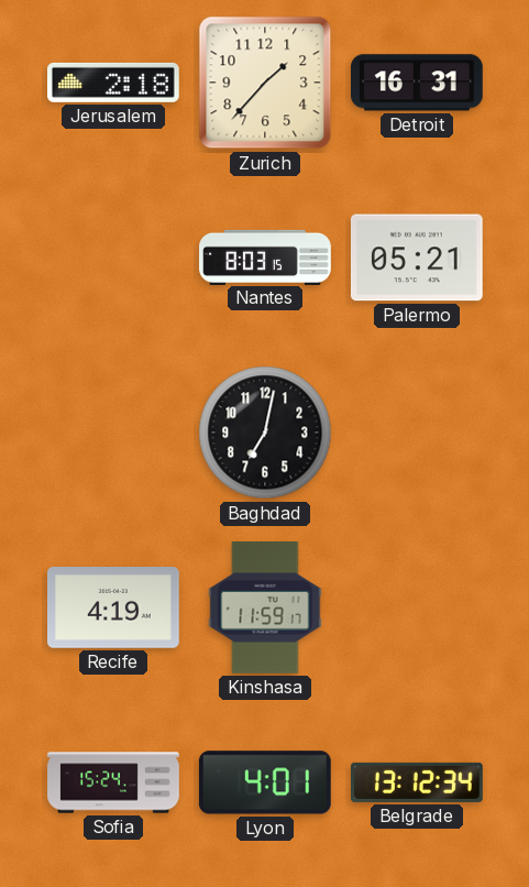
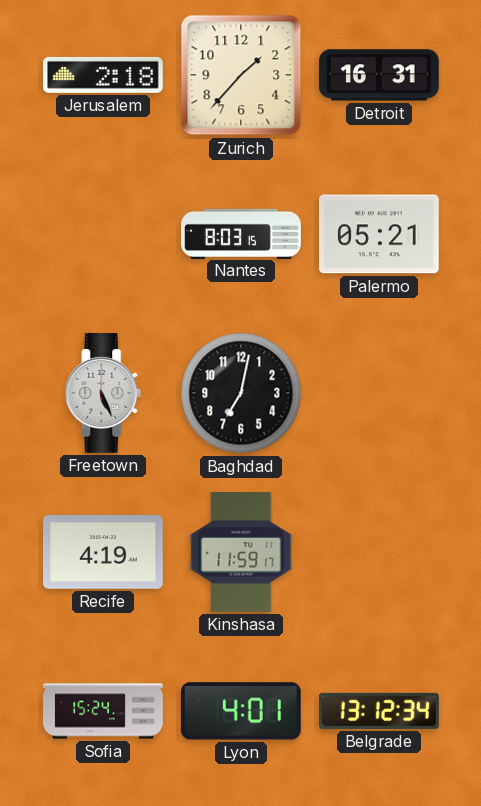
Freetown: none -> 5:26 (103, 394)
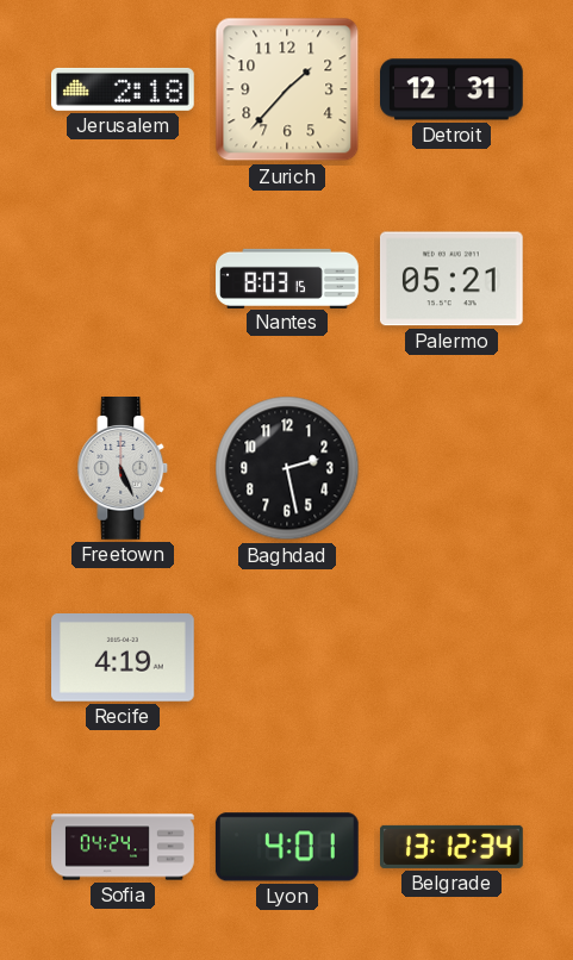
Detroit: 16:31 -> 12:31 (453, 89)
Baghdad: 7:02 -> 2:28 (287, 468)
Kinshasa: 11:59 -> none (241, 553)
Sofia: 15:24 -> 04:24 (123, 847)
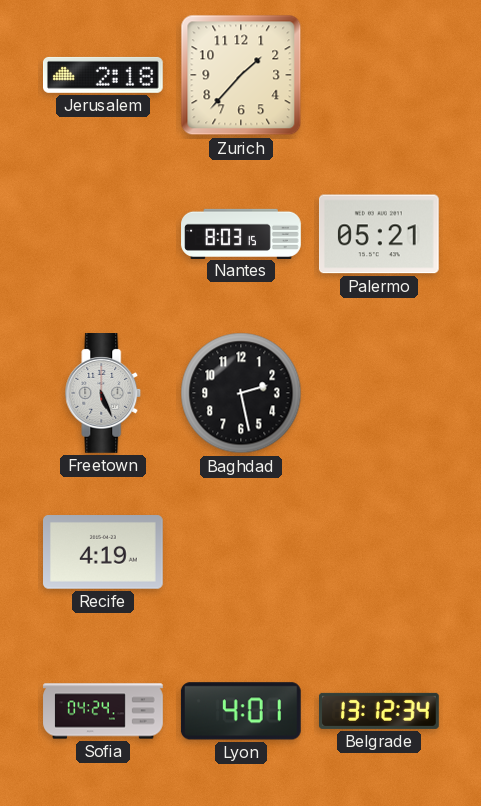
Detroit: 12:31 -> none (453, 89)
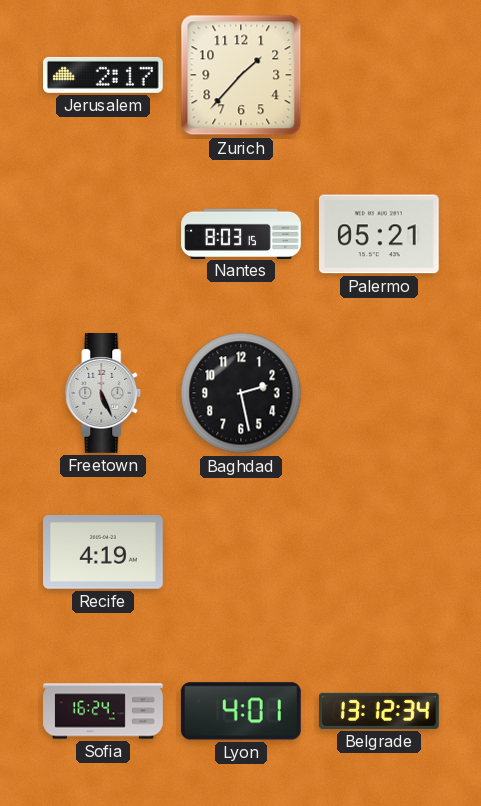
Jerusalem: 2:18 -> 2:17 (104, 75)
Sofia: 04:24 -> 16:24 (103, 711)
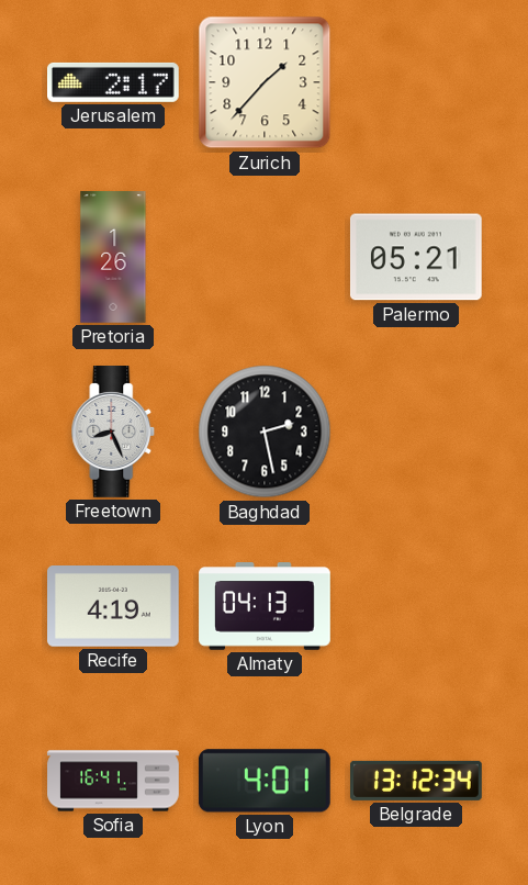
Pretoria: none -> 1:26 (113, 257)
Nantes: 8:03 -> none (241, 233)
Freetown: 5:26 -> 8:26 (113, 433)
Almaty: none -> 04:13 (265, 606)
Sofia: 16:24 -> 16:41 (113, 781)
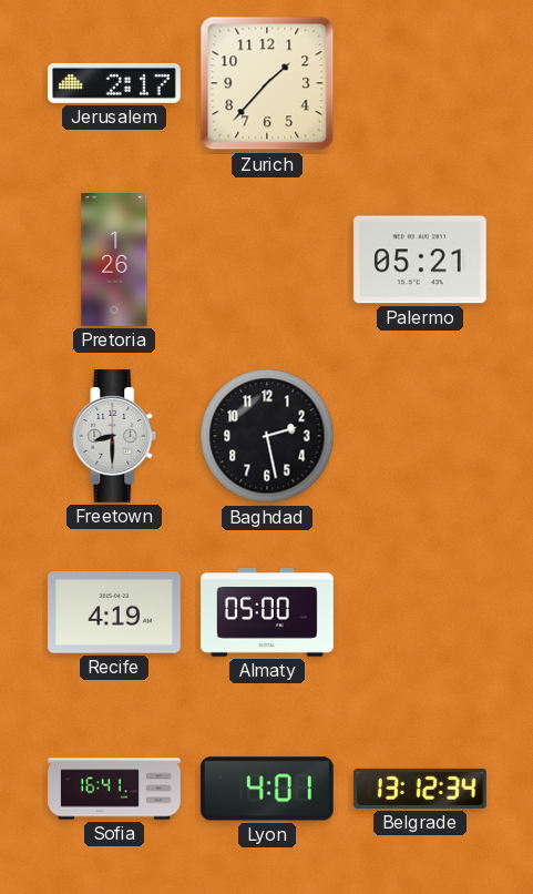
Freetown: 8:26 -> 8:30 (114, 437)
Almaty: 04:13 -> 05:00 (267, 612)
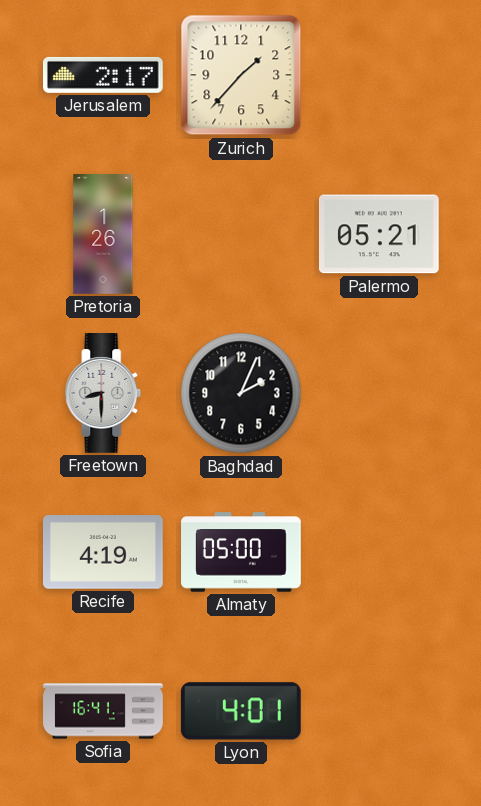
Baghdad: 2:28 -> 2:04 (241, 393)
Belgrade: 13:12 -> none (421, 789)
